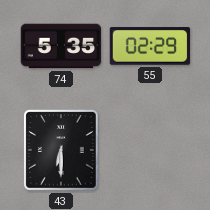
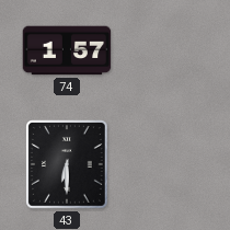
74: 5:35 -> 1:57 (67, 50)
55: 02:29 -> none (150, 46)
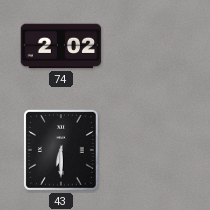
74: 1:57 -> 2:02 (61, 46)
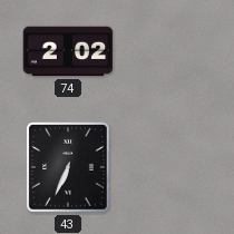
43: 6:30 -> 6:34 (69, 168)
